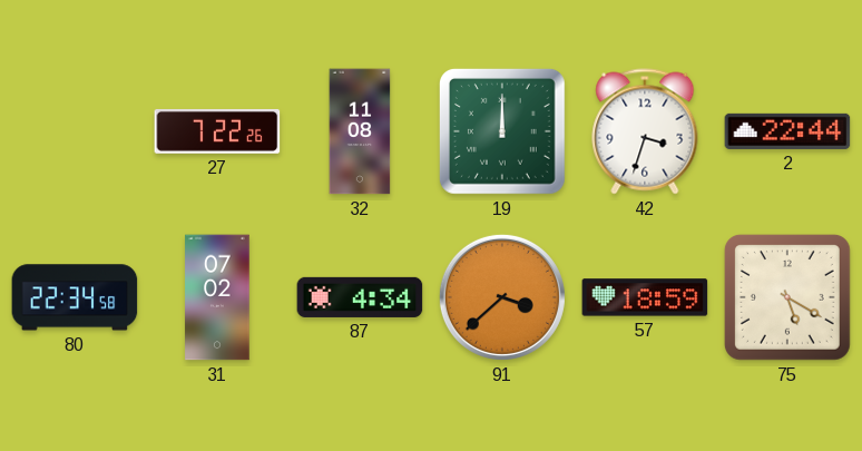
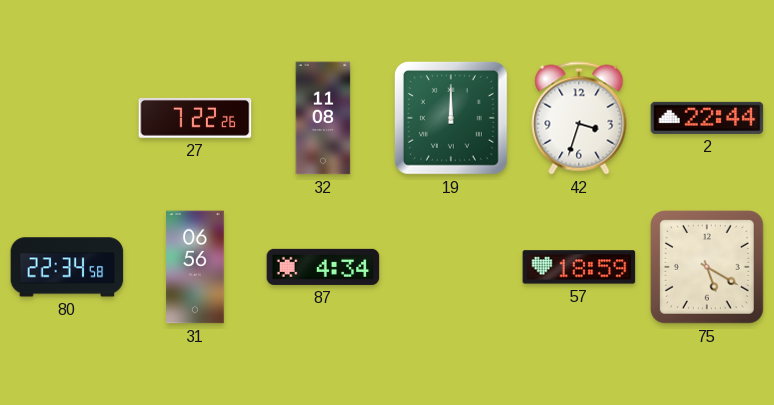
31: 07:02 -> 06:56 (195, 267)
91: 3:38 -> none (502, 297)
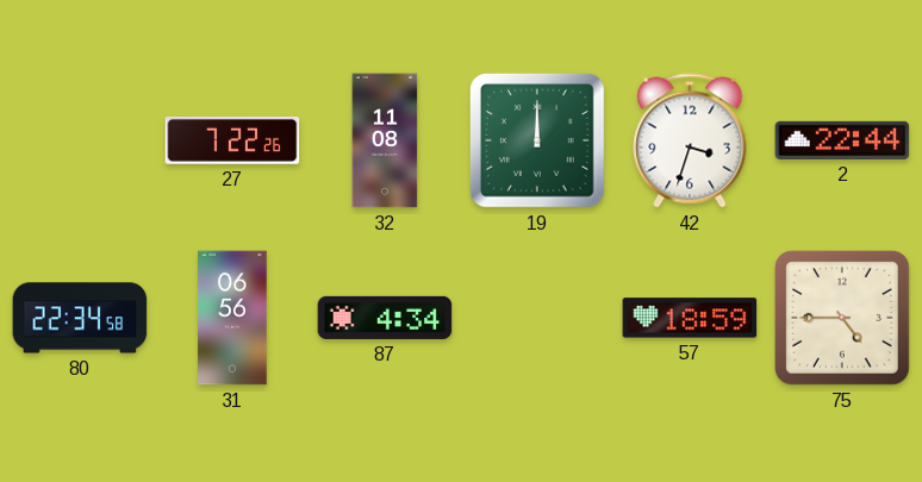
75: 5:20 -> 4:45 (842, 318)
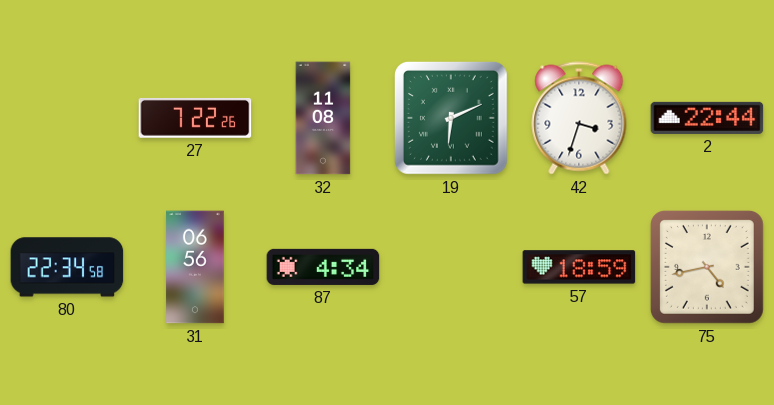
19: 12:00 -> 6:11 (451, 118)
75: 4:45 -> 4:43 (707, 267)
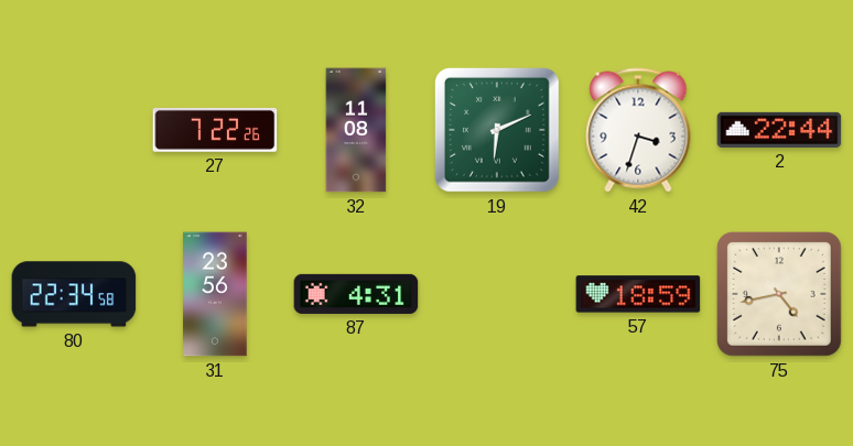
31: 06:56 -> 23:56 (215, 294)
87: 4:34 -> 4:31 (356, 294)
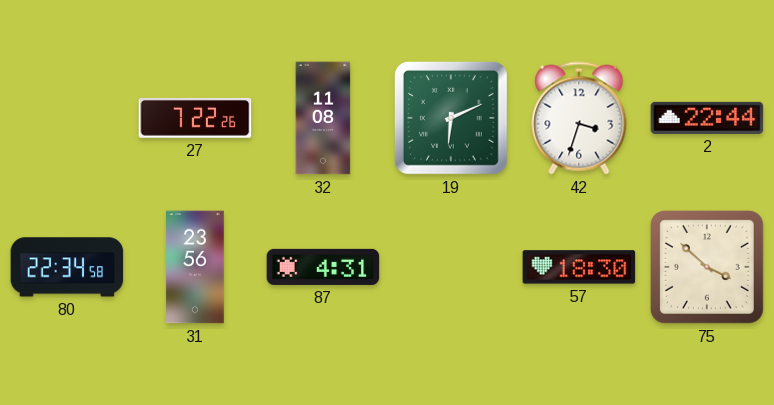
57: 18:59 -> 18:30 (579, 267)
75: 4:43 -> 3:52 (707, 267)
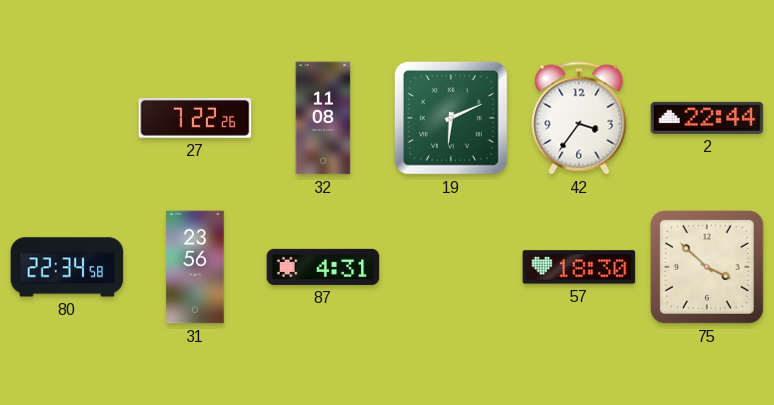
42: 3:33 -> 3:36 (579, 118)
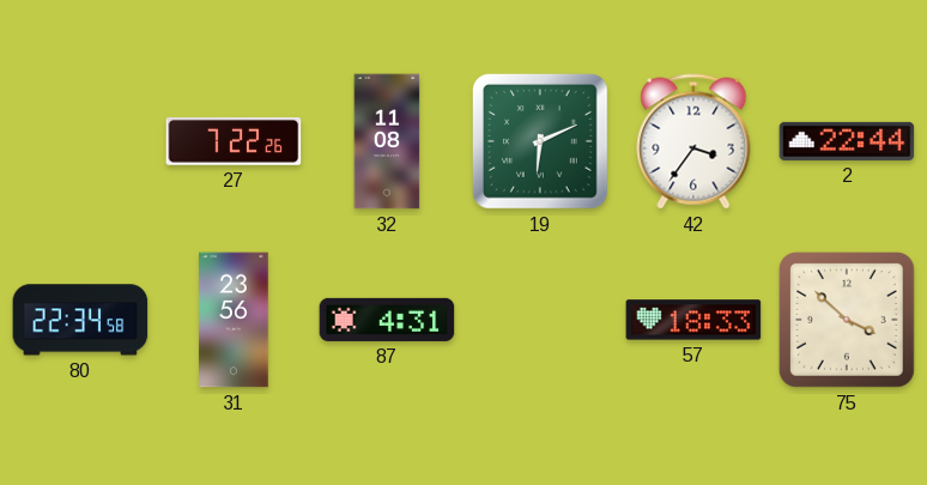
57: 18:30 -> 18:33 (693, 320)
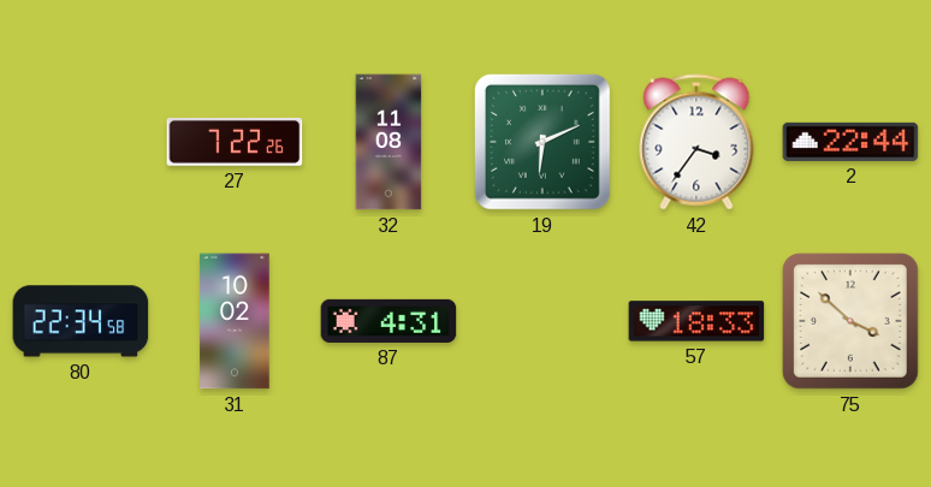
31: 23:56 -> 10:02 (235, 321)
